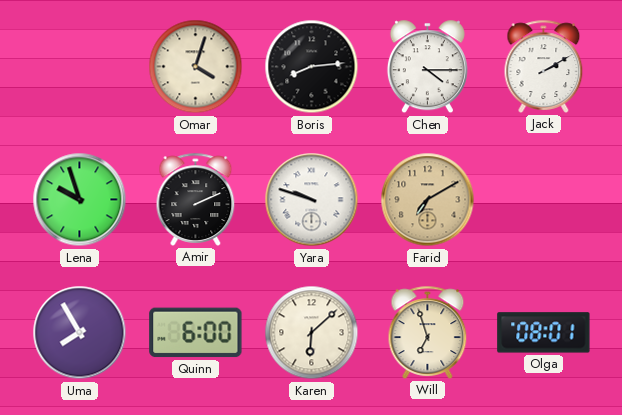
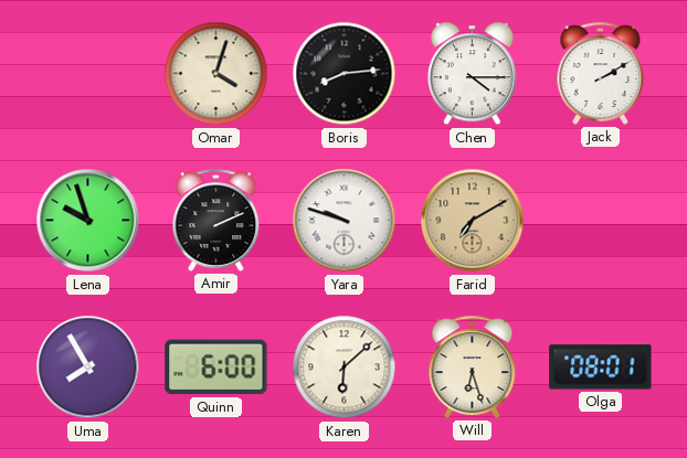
Will: 6:57 -> 6:27 (473, 366)
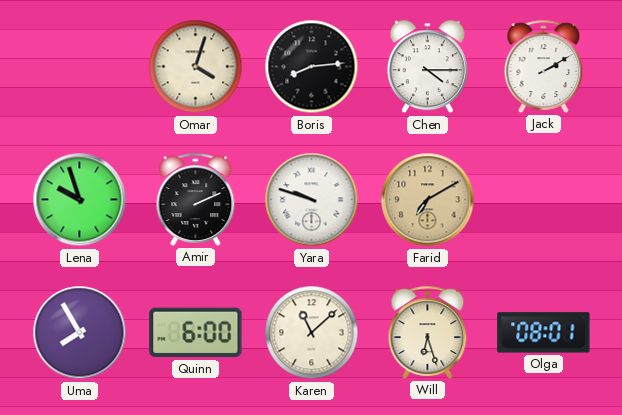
Karen: 6:08 -> 11:08 (312, 333)
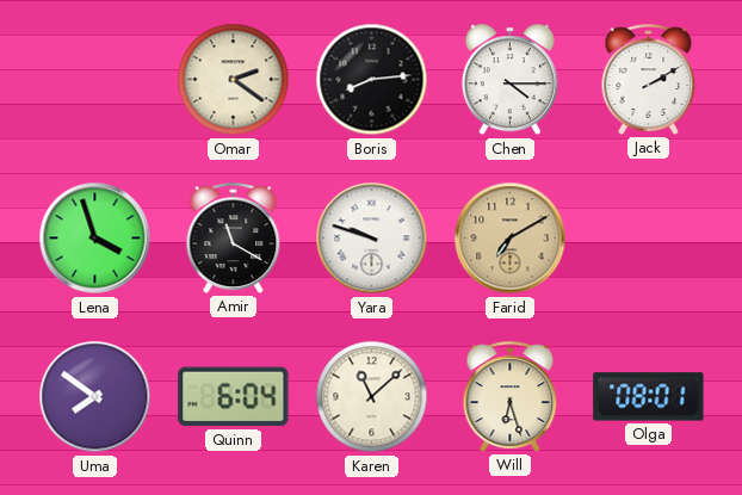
Omar: 4:03 -> 2:21 (234, 80)
Lena: 9:57 -> 3:57 (95, 239)
Amir: 2:11 -> 11:20 (234, 237)
Uma: 7:55 -> 7:51 (95, 397)
Quinn: 6:00 -> 6:04 (234, 397)
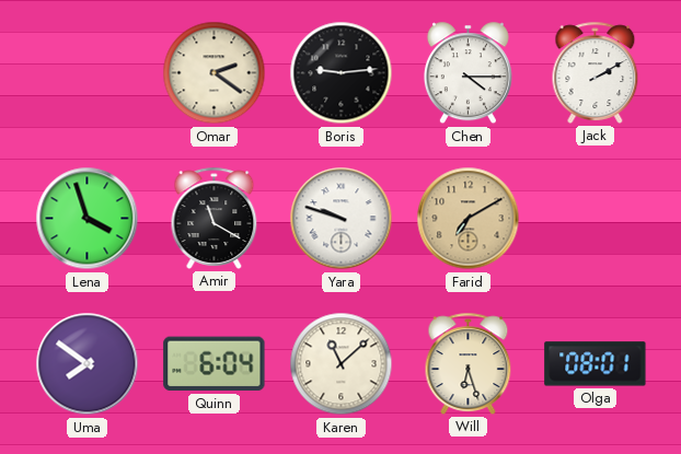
Boris: 8:14 -> 9:14 (342, 73)
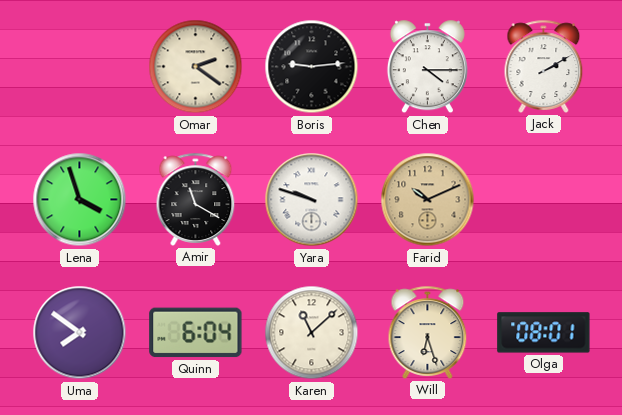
Farid: 7:10 -> 10:11 (428, 200)
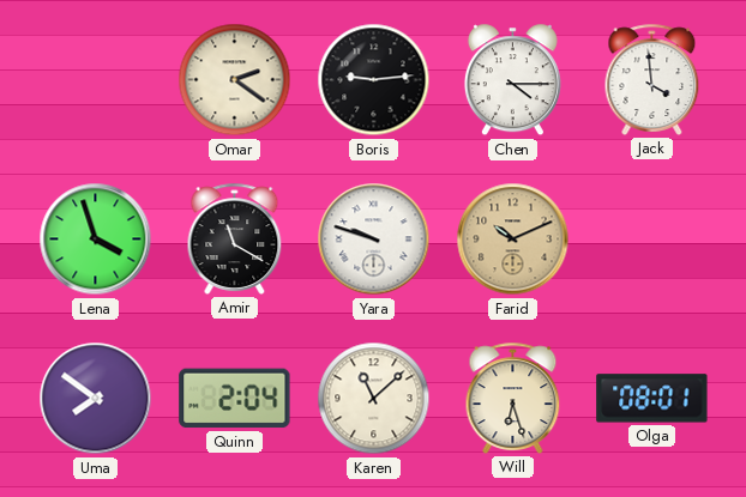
Jack: 2:10 -> 3:59 (652, 79)
Quinn: 6:04 -> 2:04 (235, 399)
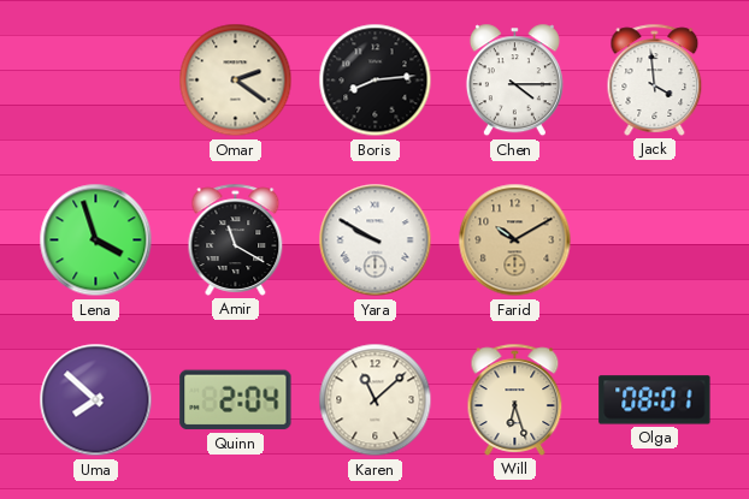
Boris: 9:14 -> 8:14 (376, 81)
Yara: 9:48 -> 9:50 (376, 240)
Farid: 10:11 -> 10:10 (515, 240)
Uma: 7:51 -> 7:52 (96, 400)
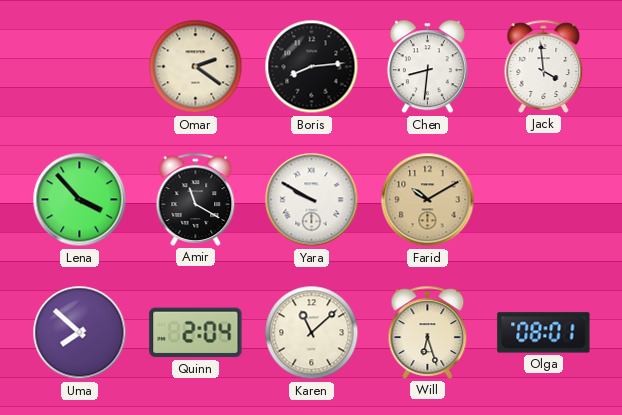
Chen: 4:15 -> 8:31 (427, 67)
Lena: 3:57 -> 3:53 (80, 200)
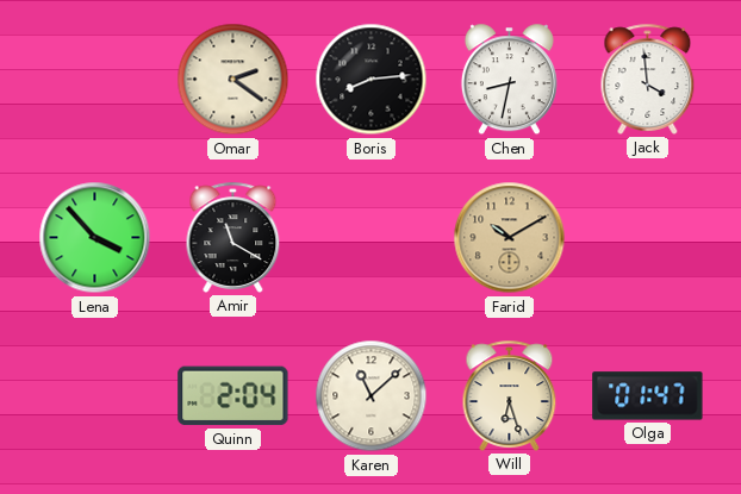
Chen: 8:31 -> 8:32 (509, 80)
Yara: 9:50 -> none (312, 200)
Uma: 7:52 -> none (80, 333)
Olga: 08:01 -> 01:47 (648, 396)
